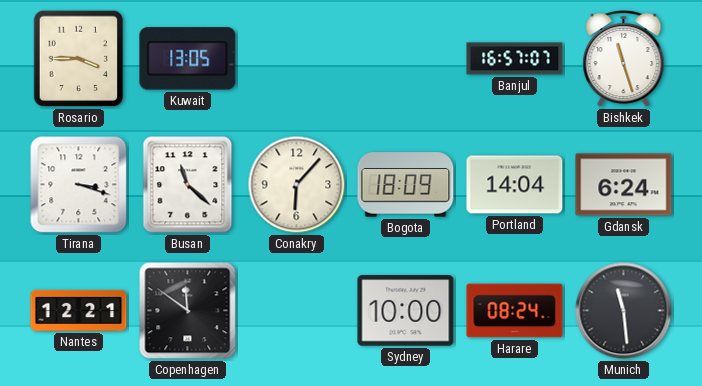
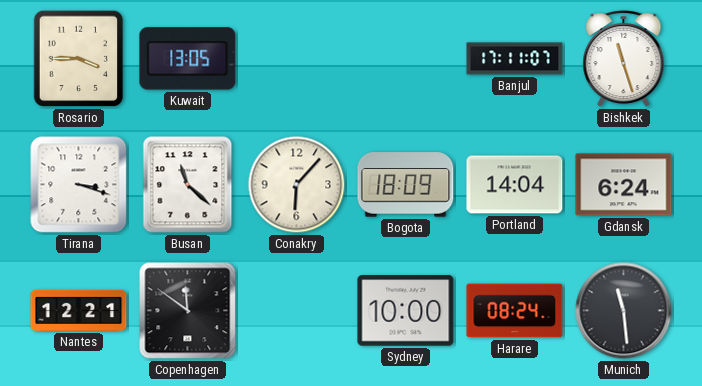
Banjul: 16:57 -> 17:11 (515, 59)
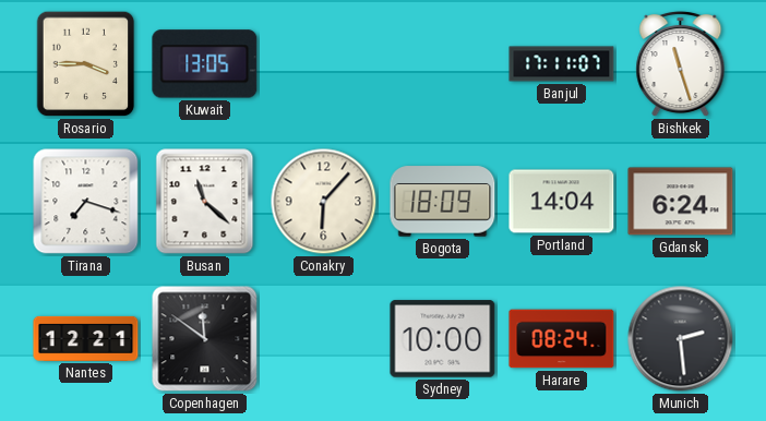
Tirana: 3:18 -> 7:18 (86, 202)
Munich: 11:29 -> 2:29 (681, 339)
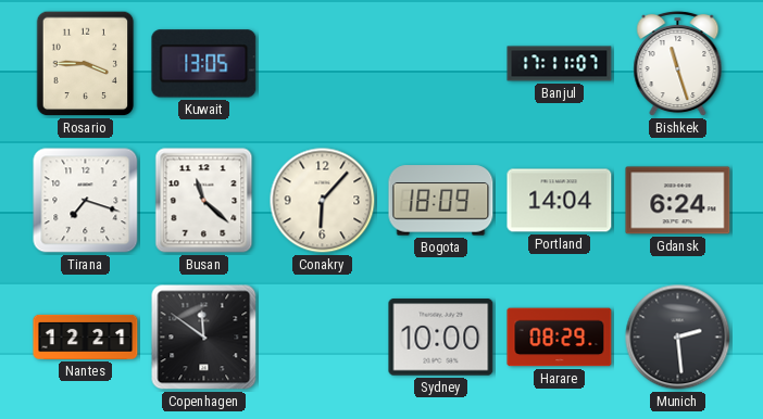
Harare: 08:24 -> 08:29 (560, 338)
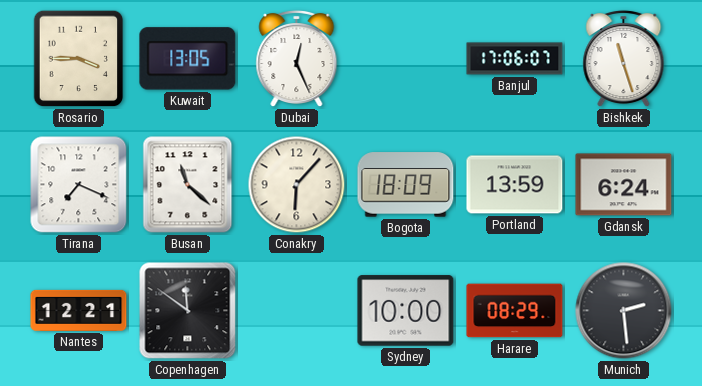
Dubai: none -> 12:26 (297, 59)
Banjul: 17:11 -> 17:06 (515, 59)
Tirana: 7:18 -> 7:19 (79, 185)
Portland: 14:04 -> 13:59 (515, 185)
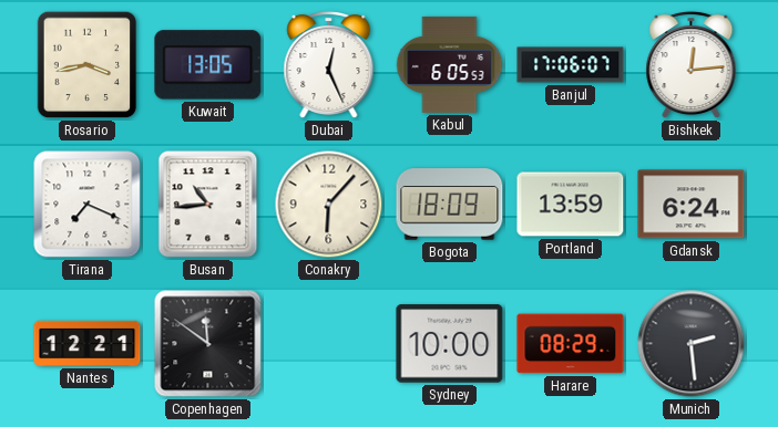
Rosario: 3:45 -> 3:43 (88, 65)
Kabul: none -> 6:05 (450, 64)
Bishkek: 11:27 -> 12:14 (692, 65)
Busan: 11:22 -> 10:44 (208, 205)
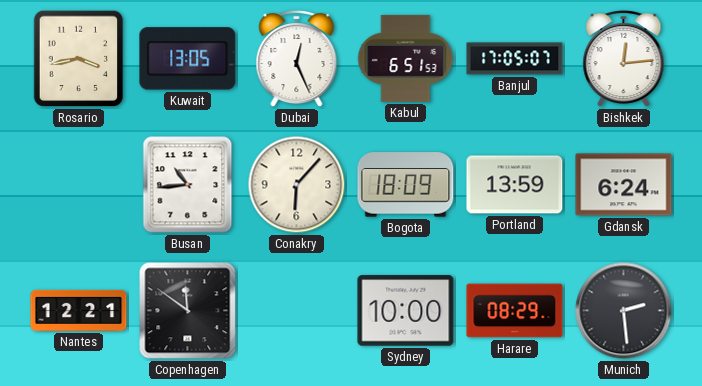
Kabul: 6:05 -> 6:51 (406, 58)
Banjul: 17:06 -> 17:05 (515, 59)
Tirana: 7:19 -> none (88, 205)
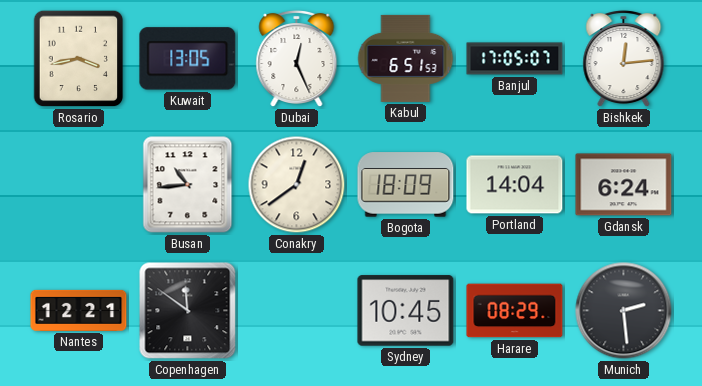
Conakry: 6:07 -> 12:39 (297, 185)
Portland: 13:59 -> 14:04 (515, 185)
Sydney: 10:00 -> 10:45 (406, 311)
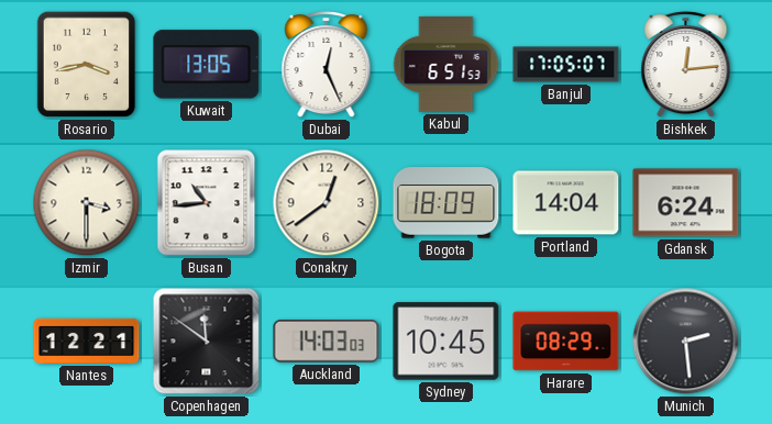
Izmir: none -> 3:30 (87, 203)
Auckland: none -> 14:03 (327, 341)
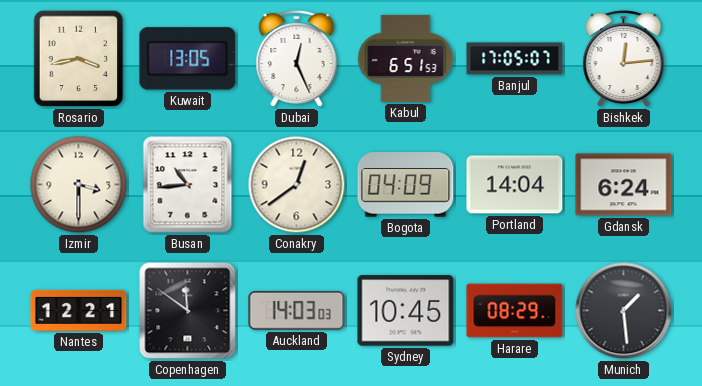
Bogota: 18:09 -> 04:09 (406, 185)
Munich: 2:29 -> 1:29 (624, 311)
